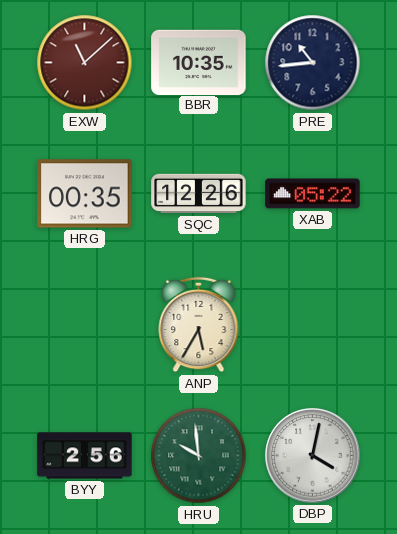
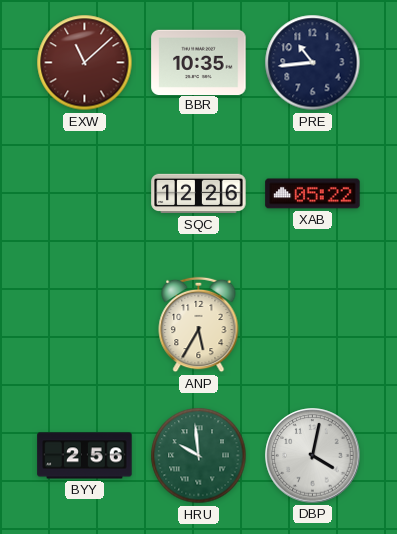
HRG: 00:35 -> none (85, 194)
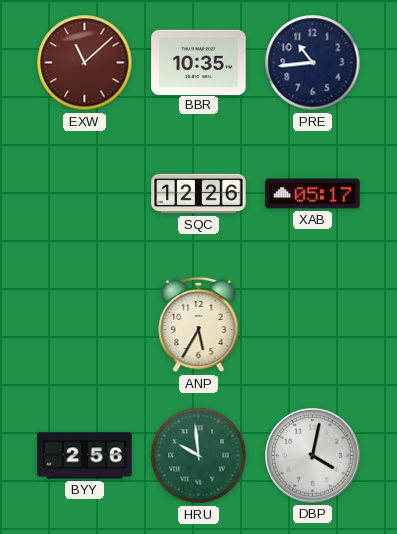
XAB: 05:22 -> 05:17 (313, 194)
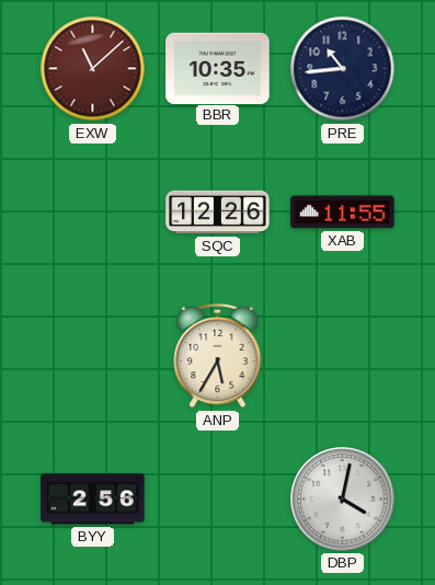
XAB: 05:17 -> 11:55 (343, 213)
HRU: 9:59 -> none (199, 456)
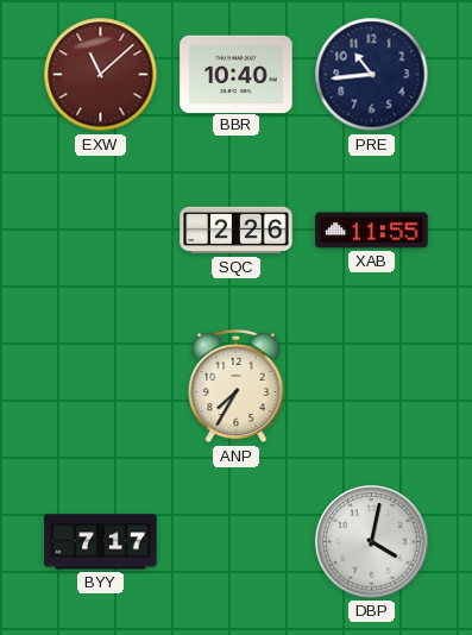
BBR: 10:35 -> 10:40 (237, 74)
SQC: 12:26 -> 2:26 (237, 231)
ANP: 5:35 -> 7:35 (237, 386)
BYY: 2:56 -> 7:17 (101, 542)
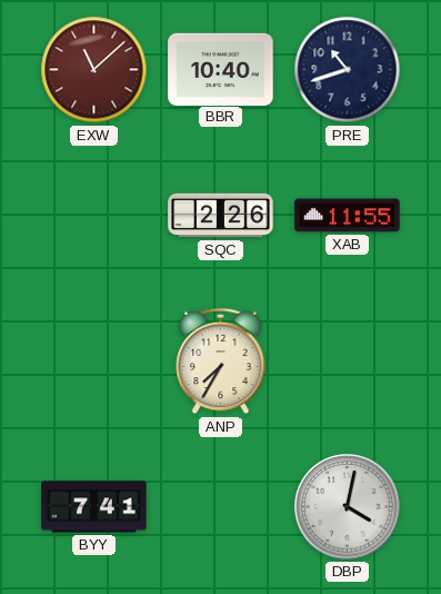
PRE: 10:44 -> 10:42 (348, 70)
BYY: 7:17 -> 7:41 (94, 507)
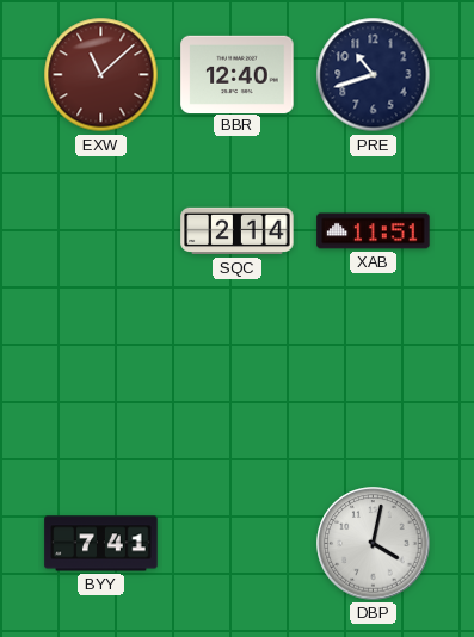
BBR: 10:40 -> 12:40 (238, 74)
SQC: 2:26 -> 2:14 (238, 231)
XAB: 11:55 -> 11:51 (374, 231)
ANP: 7:35 -> none (221, 362)
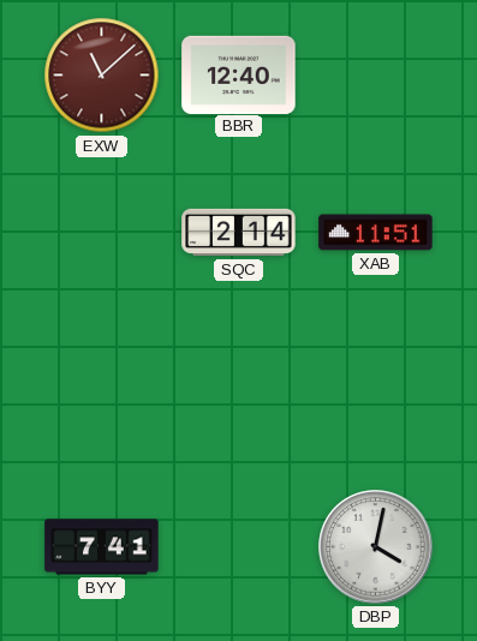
PRE: 10:42 -> none (374, 75)
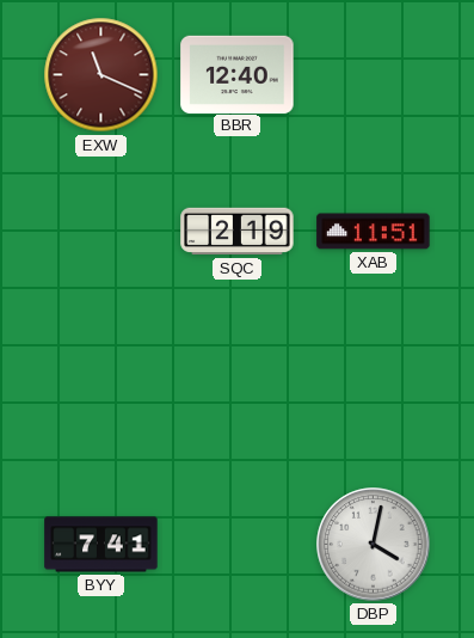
EXW: 11:08 -> 11:19 (101, 75)
SQC: 2:14 -> 2:19 (238, 232)
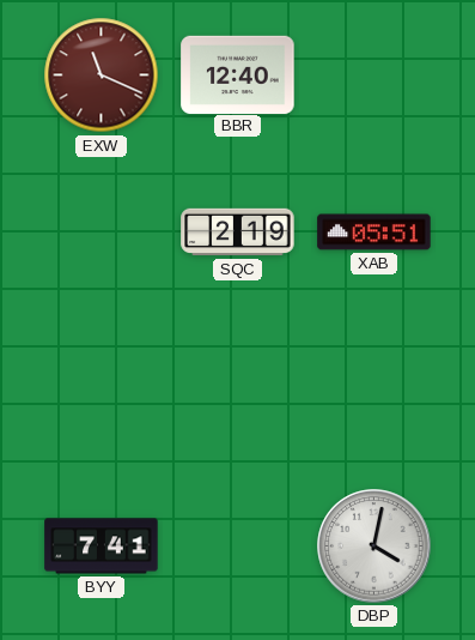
XAB: 11:51 -> 05:51 (374, 233)
